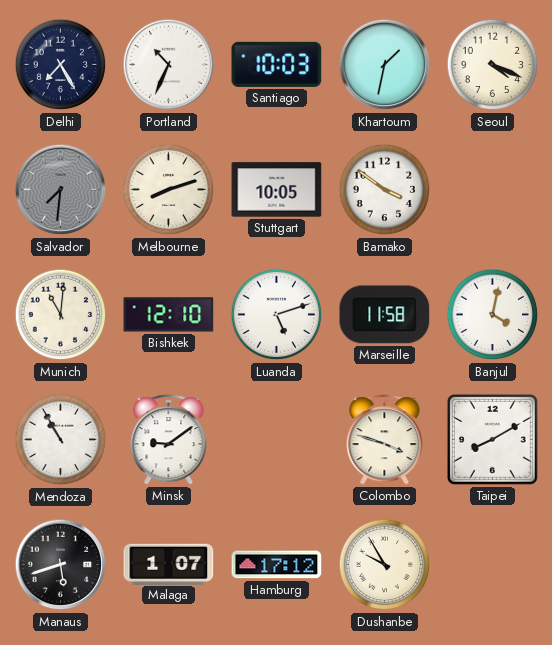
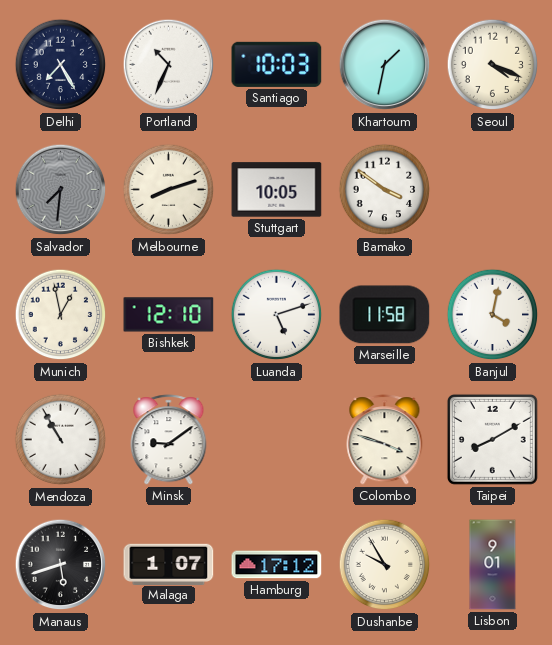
Munich: 11:01 -> 12:58 (61, 315)
Lisbon: none -> 9:01 (493, 565)
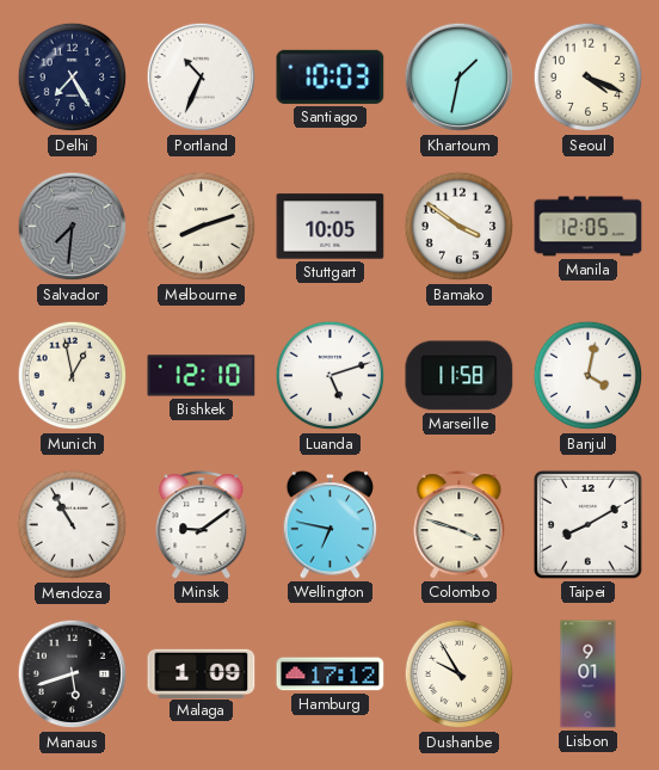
Manila: none -> 12:05 (589, 227)
Wellington: none -> 6:47 (331, 525)
Malaga: 1:07 -> 1:09 (202, 673)
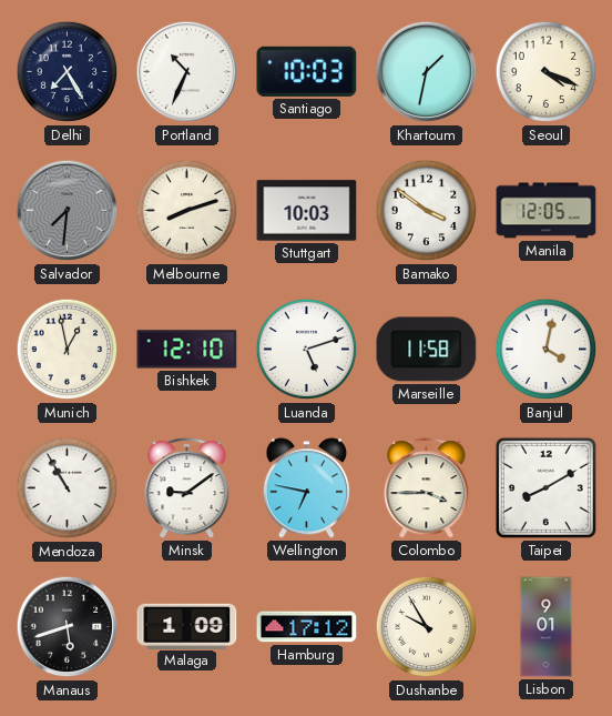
Stuttgart: 10:05 -> 10:03 (307, 211)
Colombo: 3:48 -> 3:45 (427, 488)
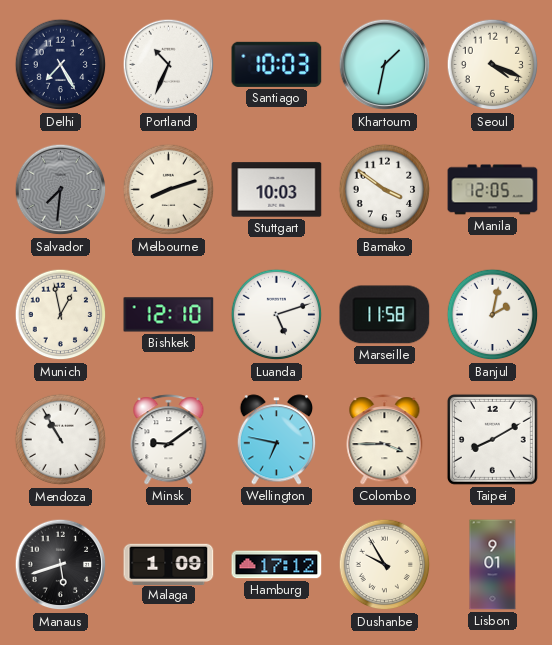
Banjul: 4:02 -> 2:02 (493, 315)
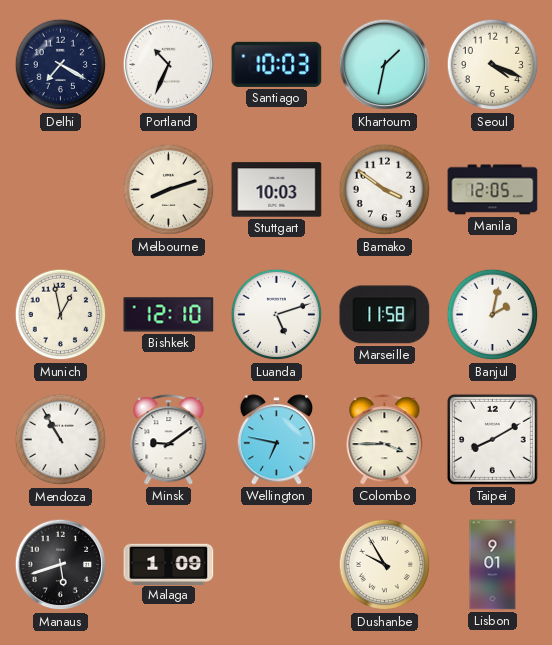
Delhi: 7:25 -> 7:20 (61, 65)
Salvador: 7:31 -> none (61, 190)
Hamburg: 17:12 -> none (277, 565)
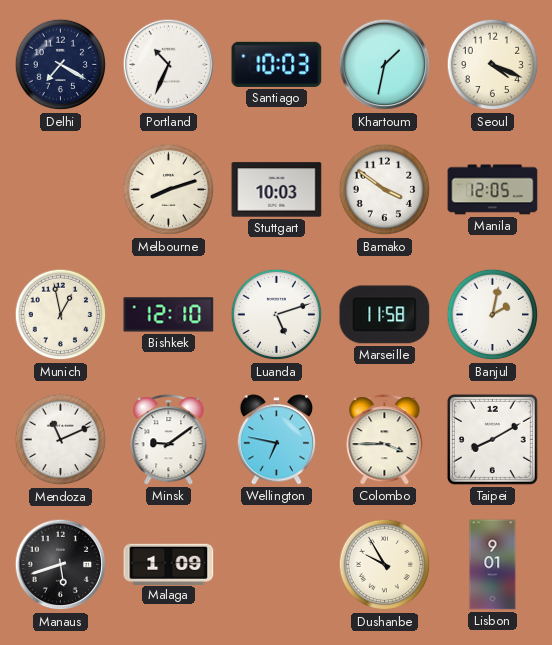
Mendoza: 10:55 -> 11:11 (61, 440)
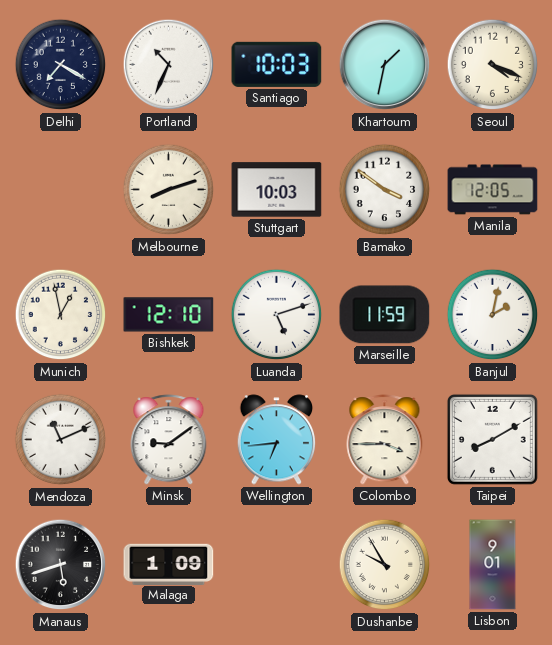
Marseille: 11:58 -> 11:59 (385, 315)
Wellington: 6:47 -> 6:44 (277, 440)
